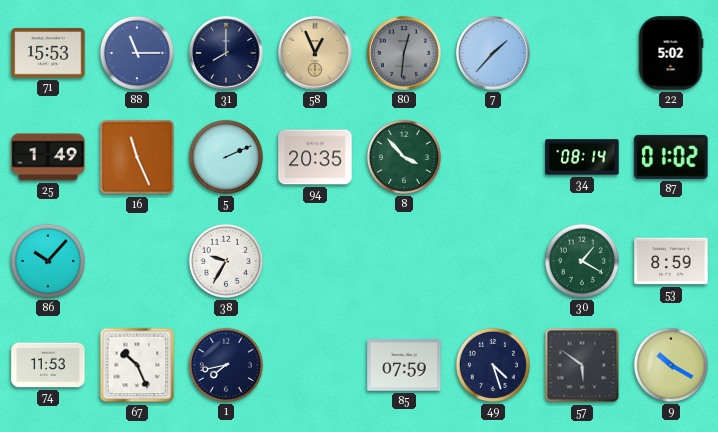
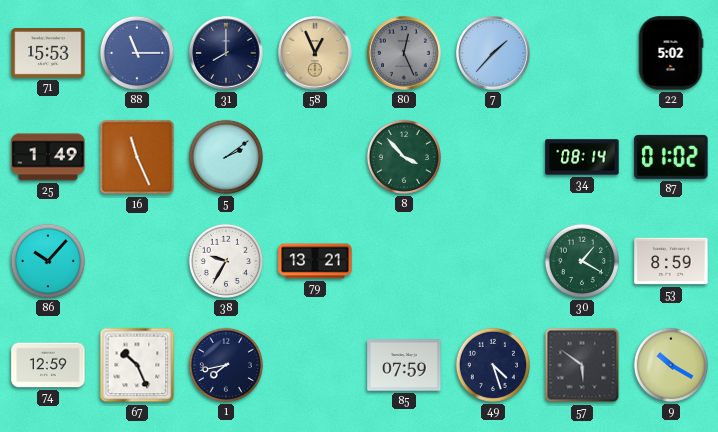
80: 12:31 -> 12:26 (404, 53)
5: 2:11 -> 2:09 (226, 157)
94: 20:35 -> none (315, 157)
79: none -> 13:21 (315, 261)
74: 11:53 -> 12:59 (48, 365)
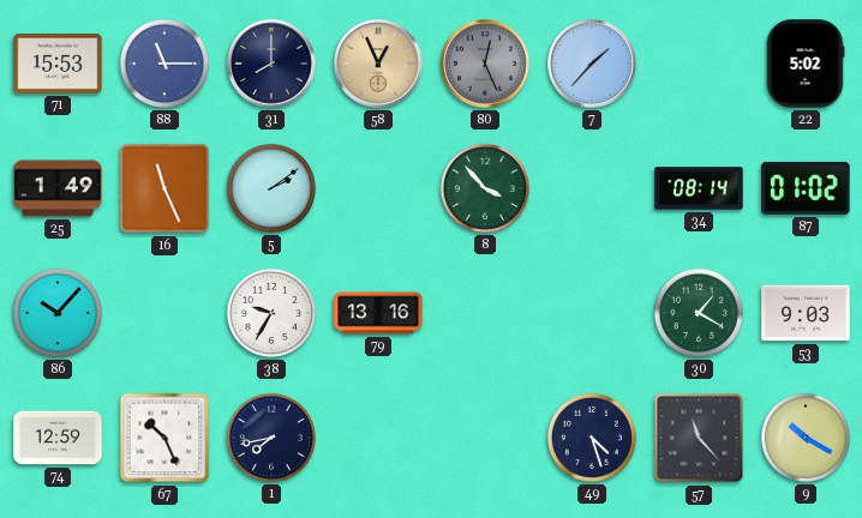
79: 13:21 -> 13:16 (378, 313)
53: 8:59 -> 9:03 (806, 313)
85: 07:59 -> none (404, 365)
57: 5:51 -> 11:23 (699, 438)
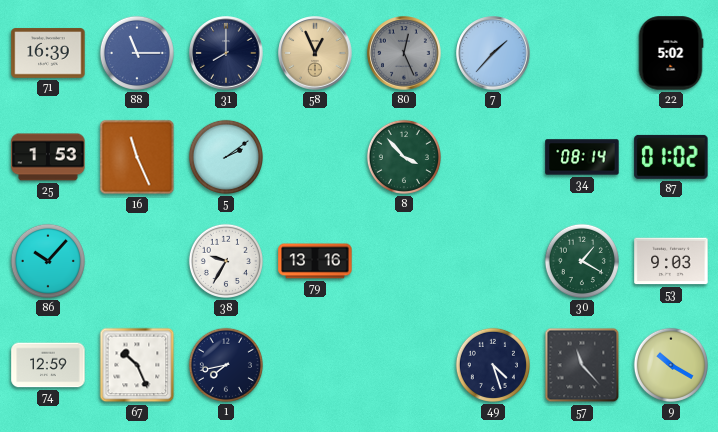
71: 15:53 -> 16:39 (48, 53)
25: 1:49 -> 1:53 (48, 157)
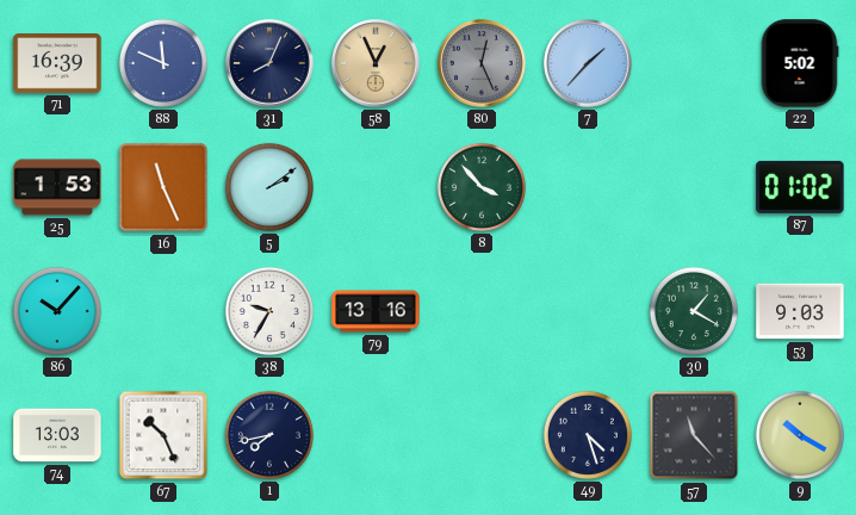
88: 11:15 -> 11:49 (163, 63)
31: 8:00 -> 8:04 (269, 63)
34: 08:14 -> none (582, 157)
74: 12:59 -> 13:03 (57, 435)
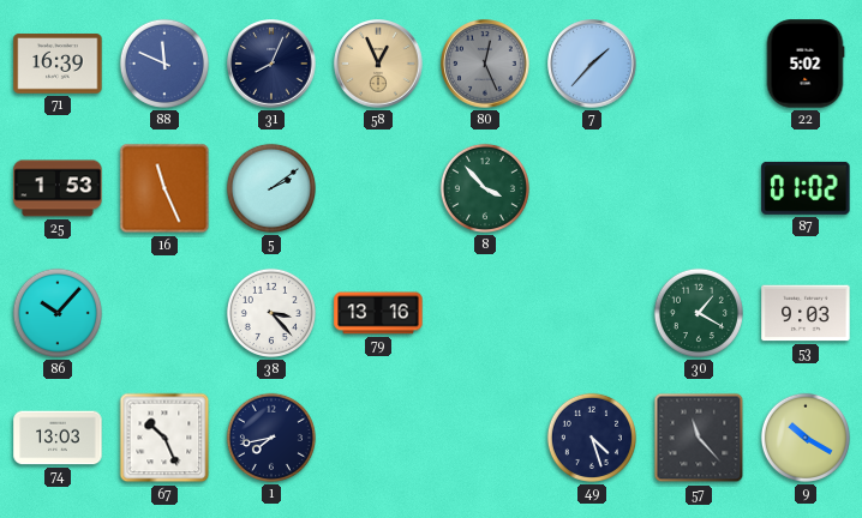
38: 9:35 -> 3:23 (271, 313)
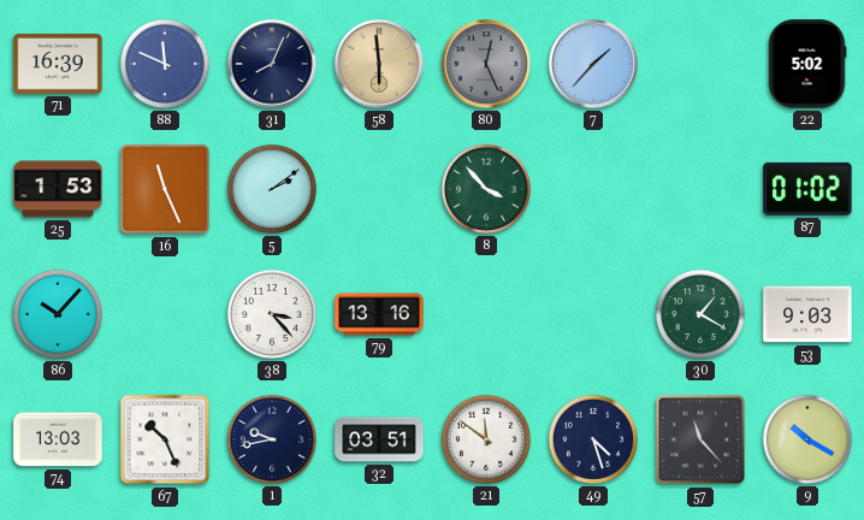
58: 12:56 -> 5:59 (379, 64)
1: 7:43 -> 9:43 (272, 439)
32: none -> 03:51 (379, 439)
21: none -> 11:51 (486, 439)
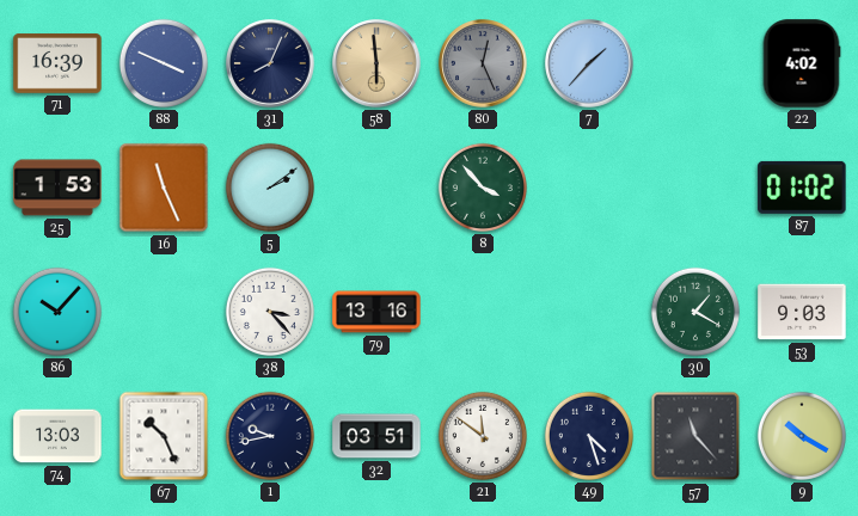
88: 11:49 -> 3:49 (164, 63)
22: 5:02 -> 4:02 (802, 63)
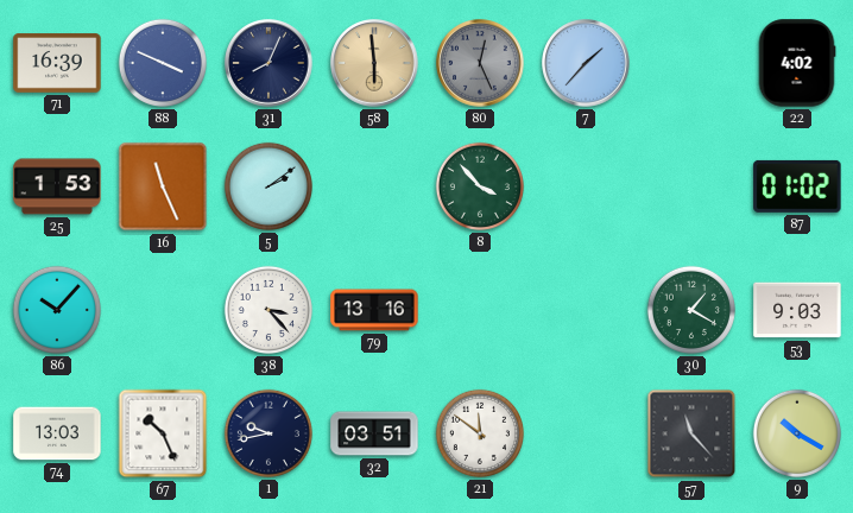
49: 4:27 -> none (589, 436)
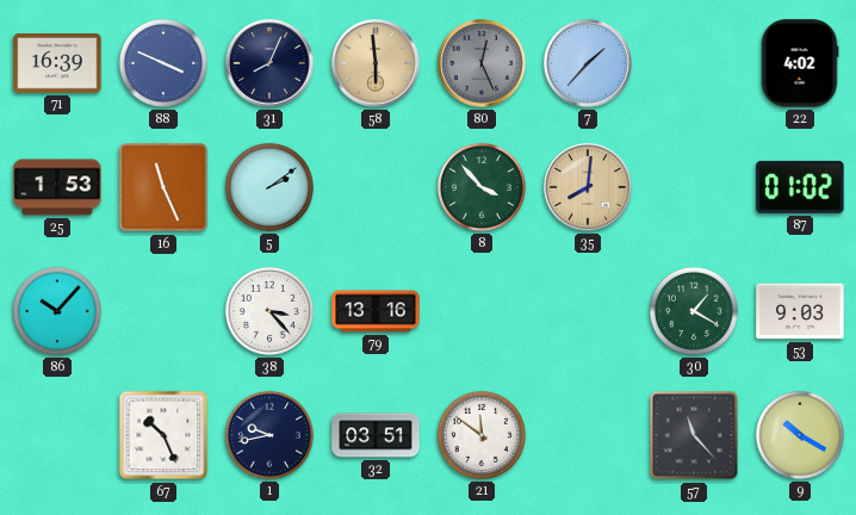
35: none -> 8:01 (588, 187)
74: 13:03 -> none (57, 433)
